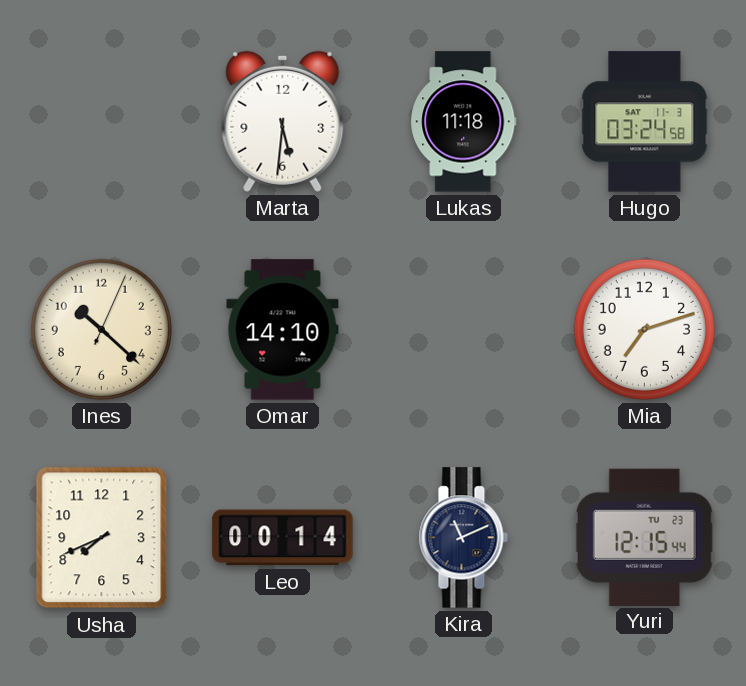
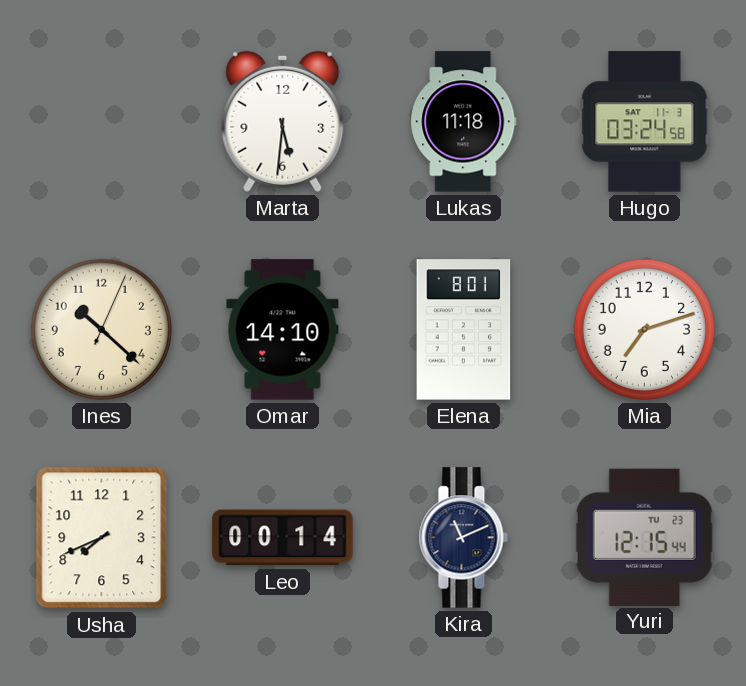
Elena: none -> 8:01 (464, 330)
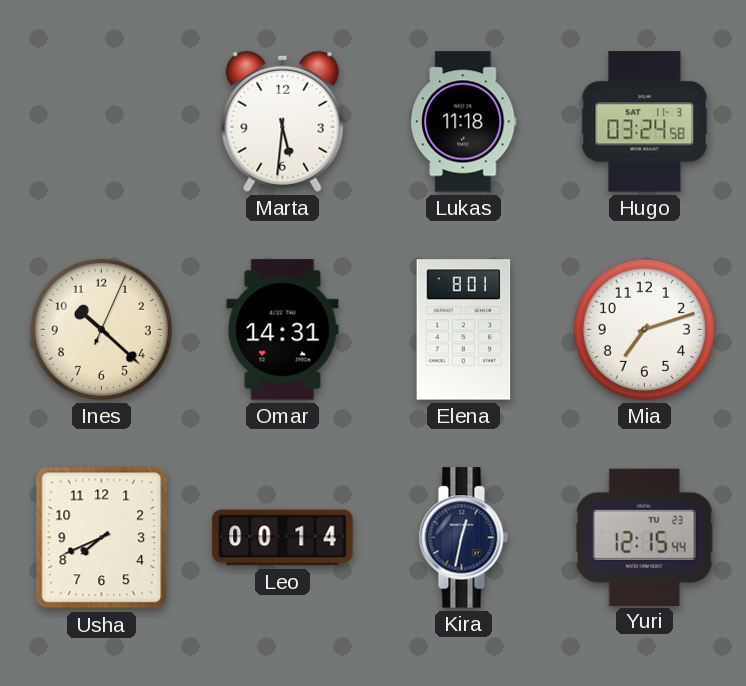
Omar: 14:10 -> 14:31 (283, 330)
Kira: 11:11 -> 12:32 (463, 538)
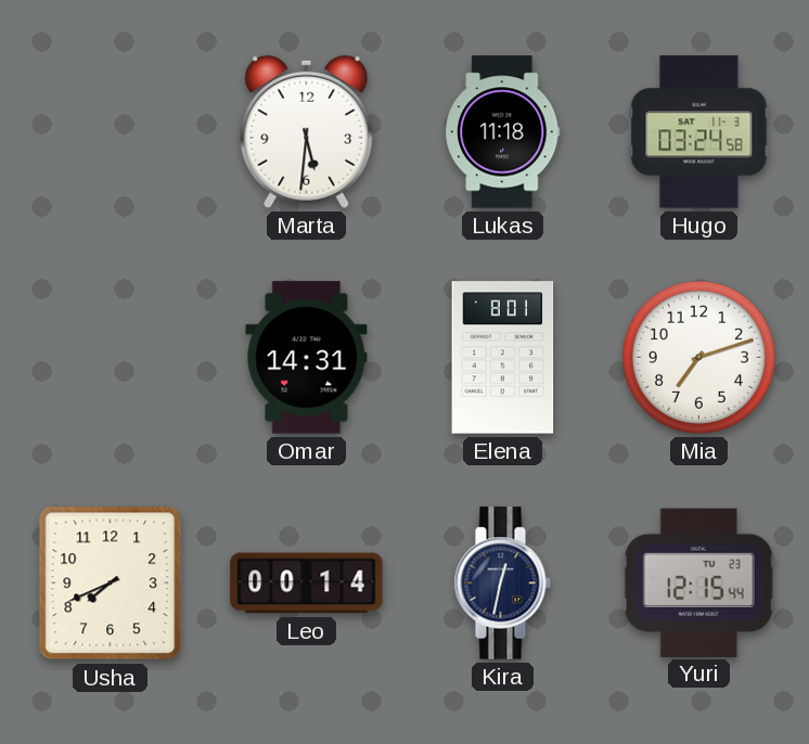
Ines: 10:22 -> none (101, 329)
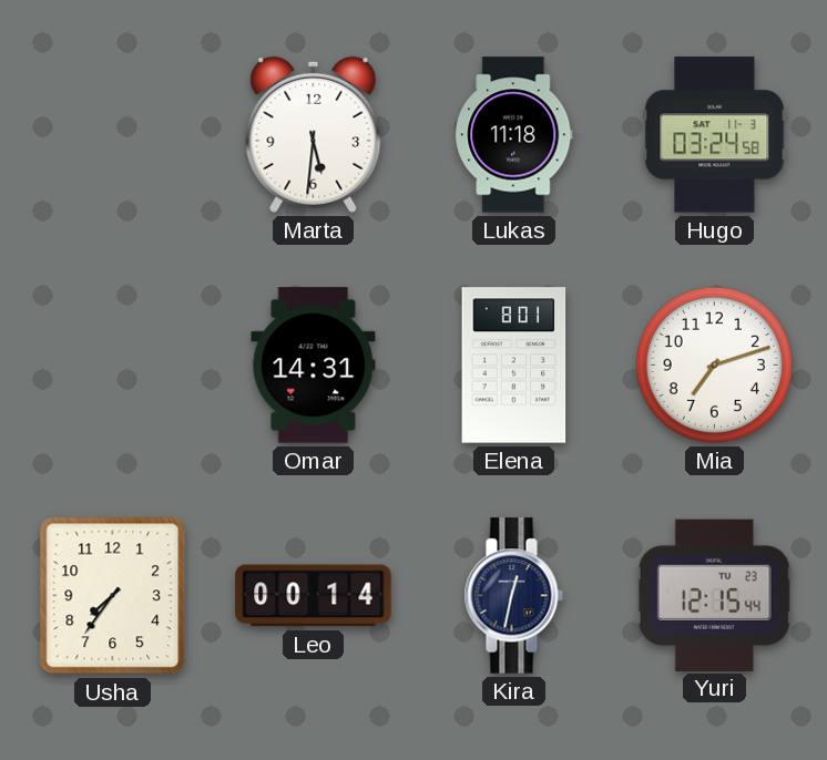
Usha: 7:41 -> 7:36 (113, 596)
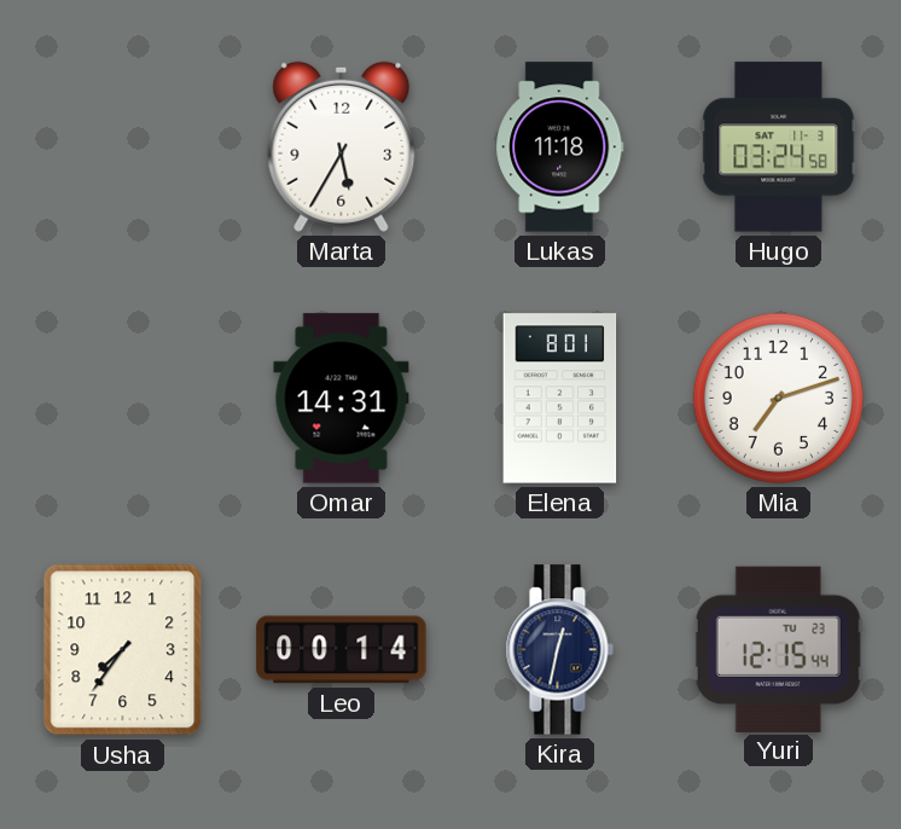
Marta: 5:31 -> 5:35 (342, 146)
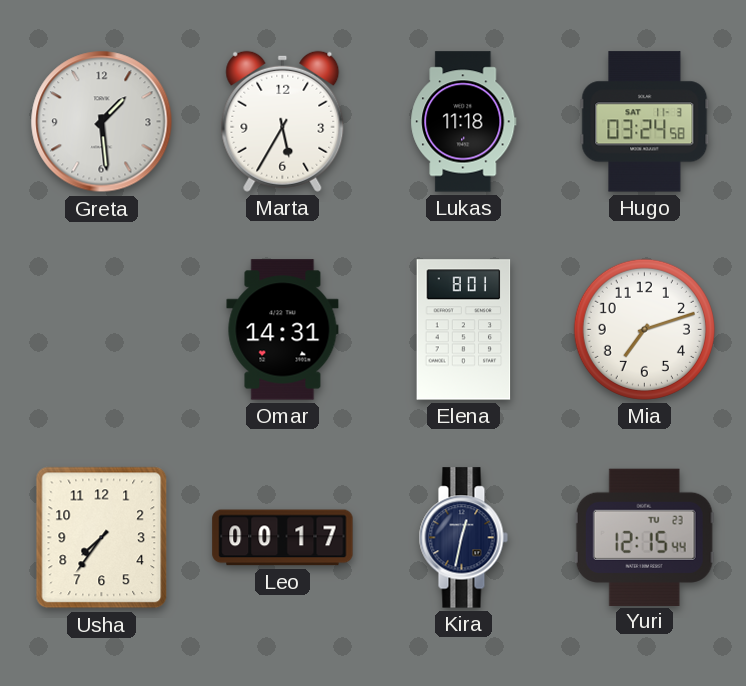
Greta: none -> 1:29 (102, 122)
Leo: 00:14 -> 00:17 (283, 538)
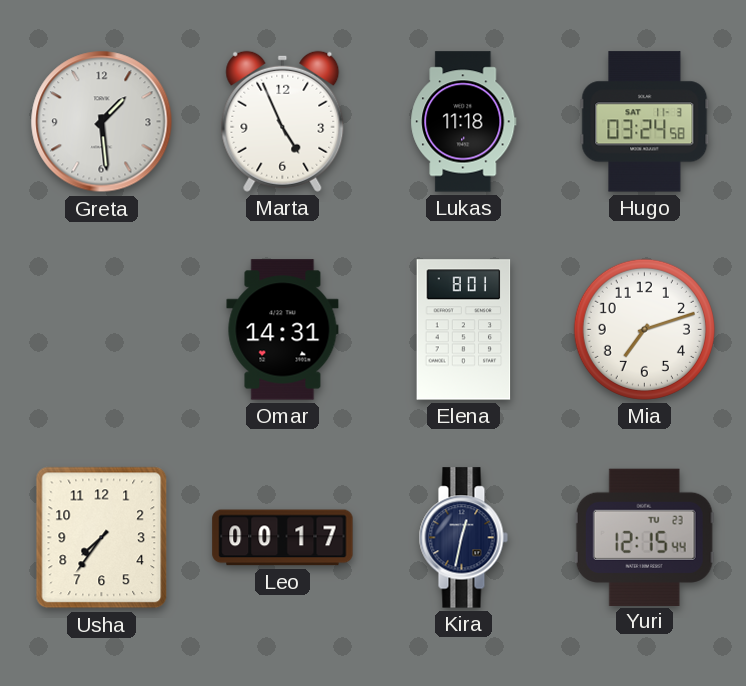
Marta: 5:35 -> 4:56 (283, 121)
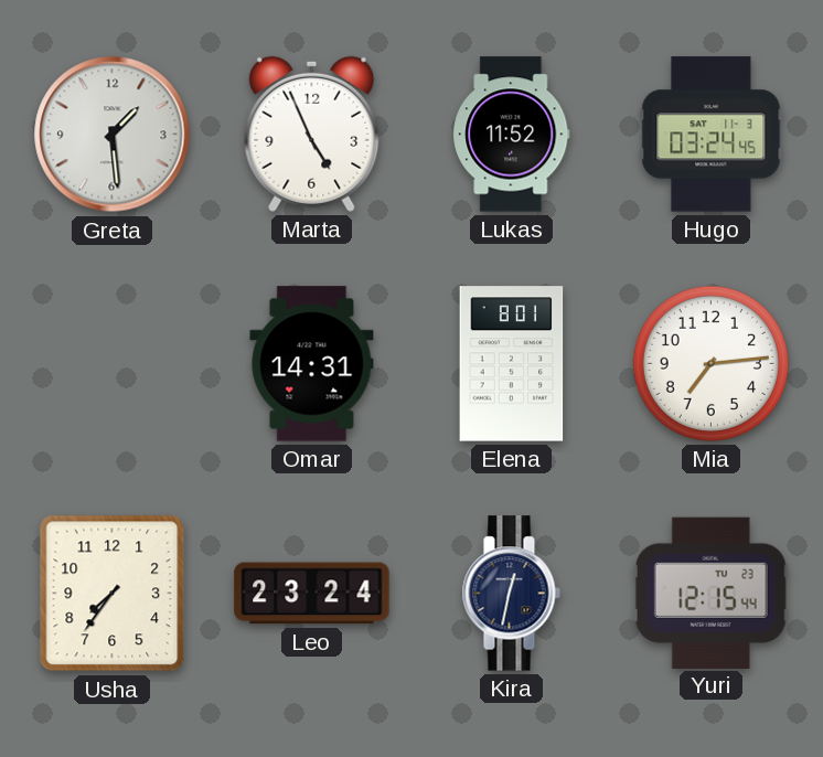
Lukas: 11:18 -> 11:52 (512, 135)
Hugo: 03:24:58 -> 03:24:45 (712, 135)
Mia: 7:12 -> 7:14 (710, 363)
Leo: 00:17 -> 23:24 (312, 594)
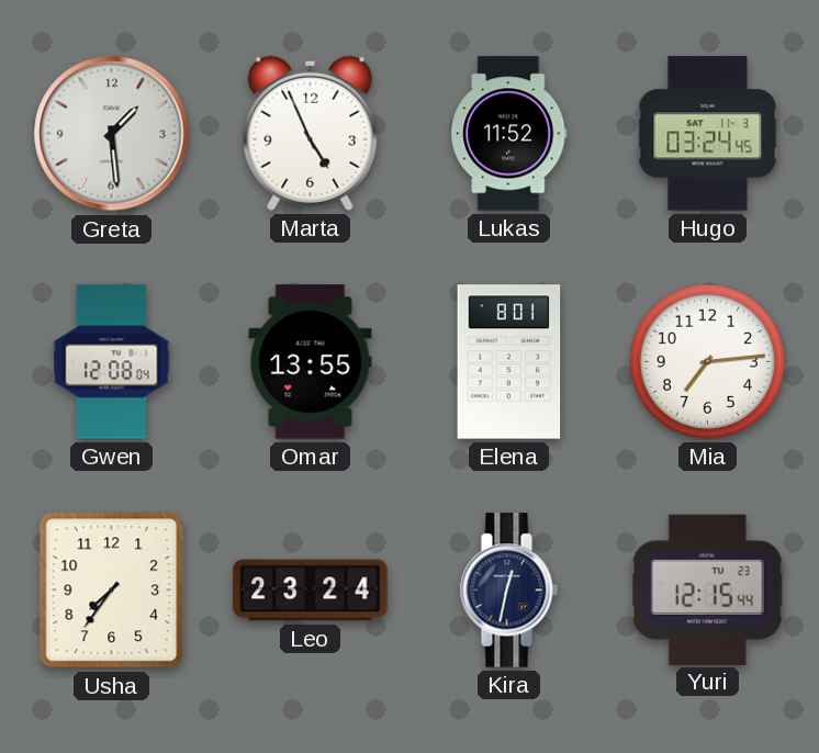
Gwen: none -> 12:08 (112, 362)
Omar: 14:31 -> 13:55 (311, 362)
